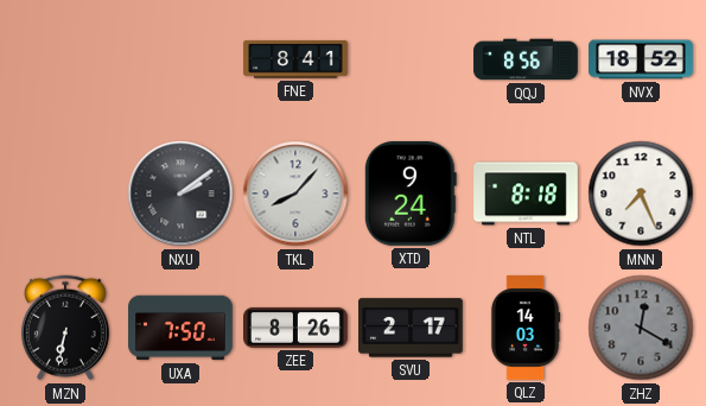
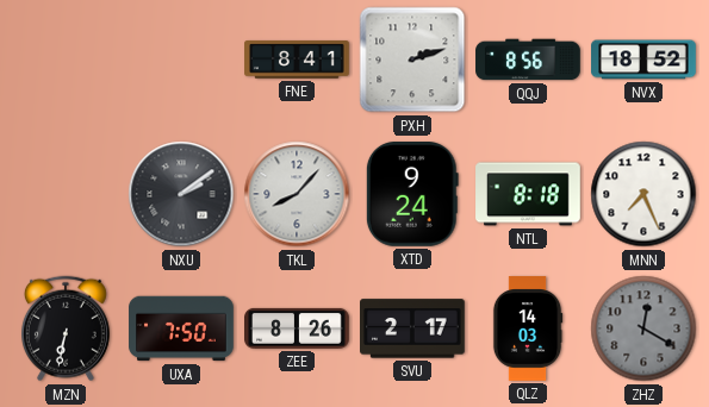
PXH: none -> 2:12 (412, 60)
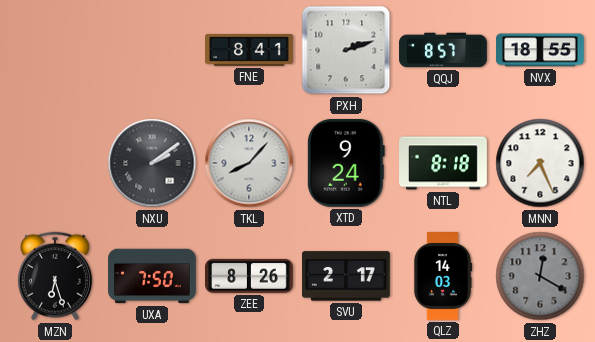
QQJ: 8:56 -> 8:57 (443, 50)
NVX: 18:52 -> 18:55 (540, 50)
MZN: 6:32 -> 6:27 (55, 276)
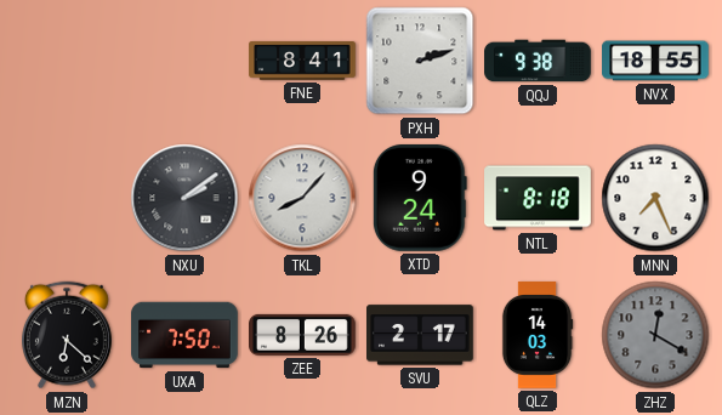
QQJ: 8:57 -> 9:38 (538, 61)
MZN: 6:27 -> 6:22 (67, 335)
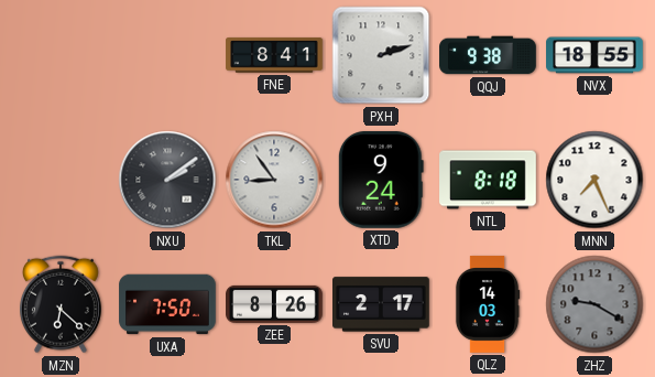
TKL: 8:07 -> 8:54 (274, 180)
ZHZ: 12:20 -> 9:20 (594, 304)
